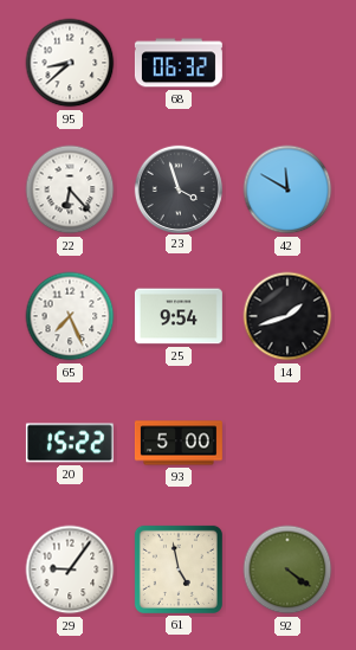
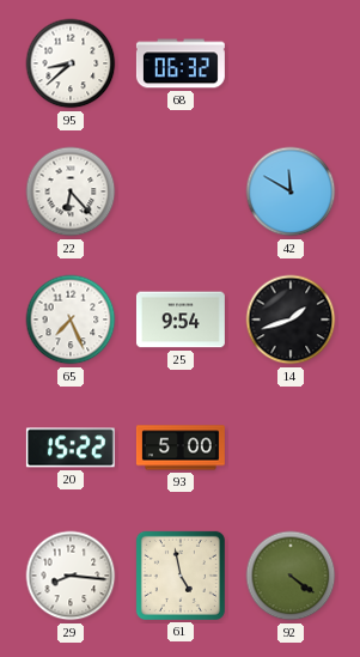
23: 3:57 -> none (177, 188)
29: 9:06 -> 8:16 (71, 576)
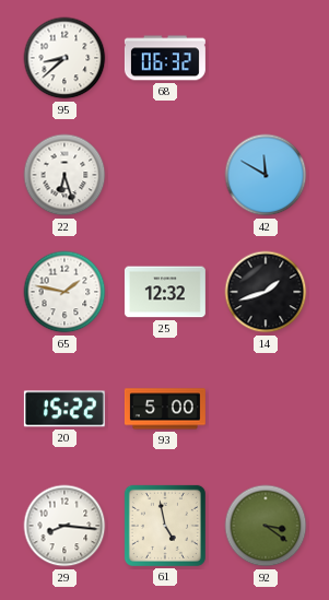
22: 6:23 -> 6:27 (64, 175)
65: 7:26 -> 1:47 (64, 292)
25: 9:54 -> 12:32 (165, 292)
92: 4:21 -> 3:21 (266, 526)
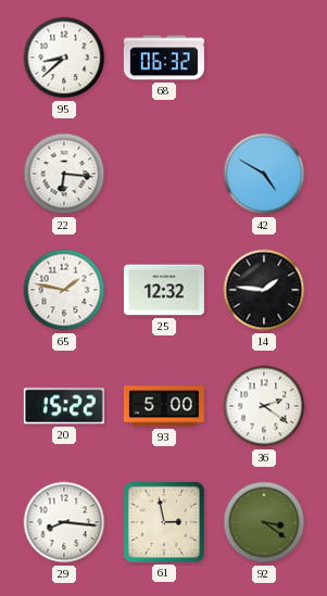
22: 6:27 -> 6:16 (64, 174)
42: 11:50 -> 4:50 (264, 174)
14: 1:42 -> 1:46 (264, 290)
36: none -> 2:21 (264, 406)
61: 4:58 -> 2:58 (164, 522)
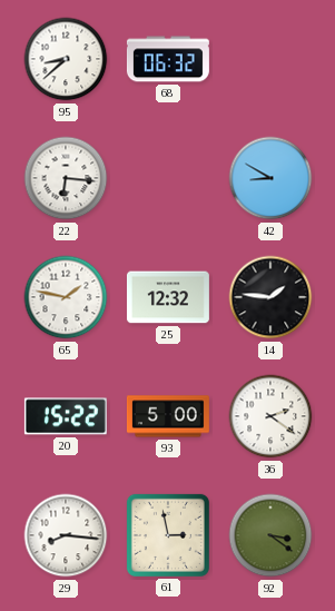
42: 4:50 -> 8:50 (270, 178)
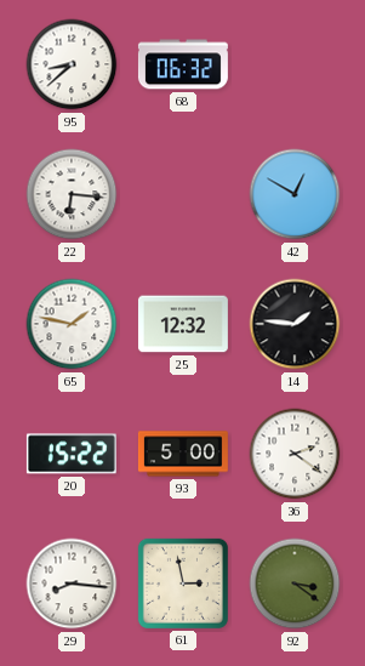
42: 8:50 -> 12:50 (295, 194)
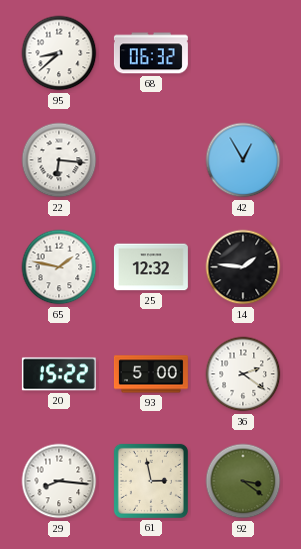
42: 12:50 -> 12:55 (243, 160)
